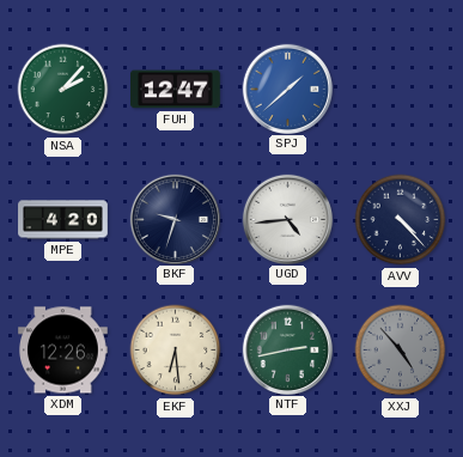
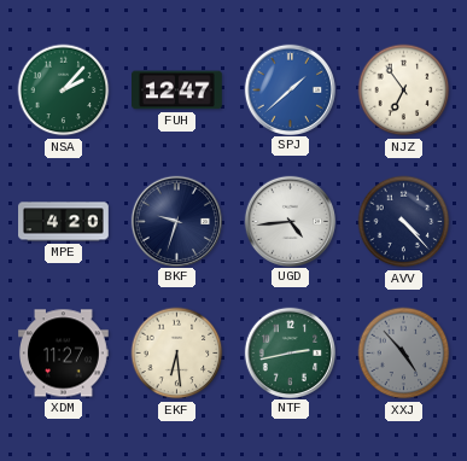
NJZ: none -> 6:54 (404, 91)
XDM: 12:26 -> 11:27 (64, 354)
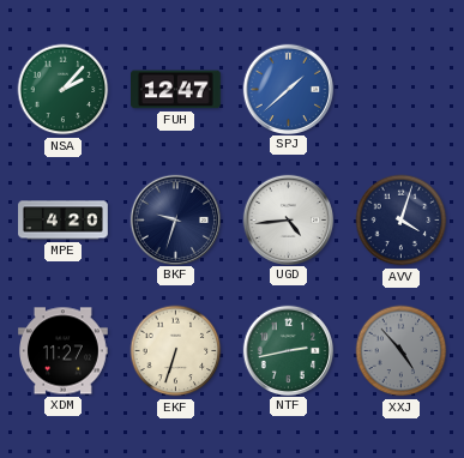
NJZ: 6:54 -> none (404, 91)
AVV: 4:23 -> 4:03 (402, 221)
EKF: 6:29 -> 6:33 (176, 351)
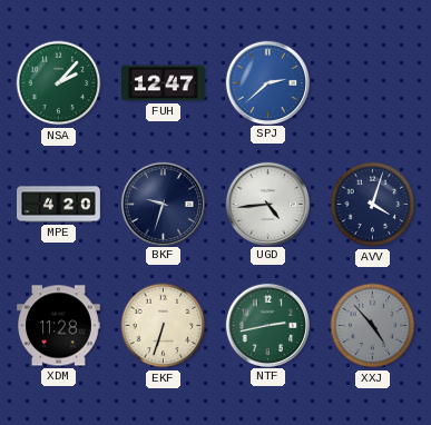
SPJ: 1:38 -> 2:38 (267, 82)
XDM: 11:27 -> 11:28 (59, 326)
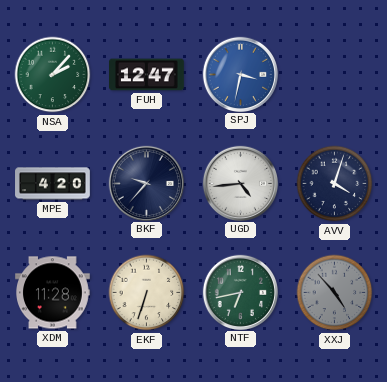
SPJ: 2:38 -> 3:32 (240, 74)
BKF: 9:33 -> 9:37 (146, 183)
NTF: 2:43 -> 6:43 (240, 292)
